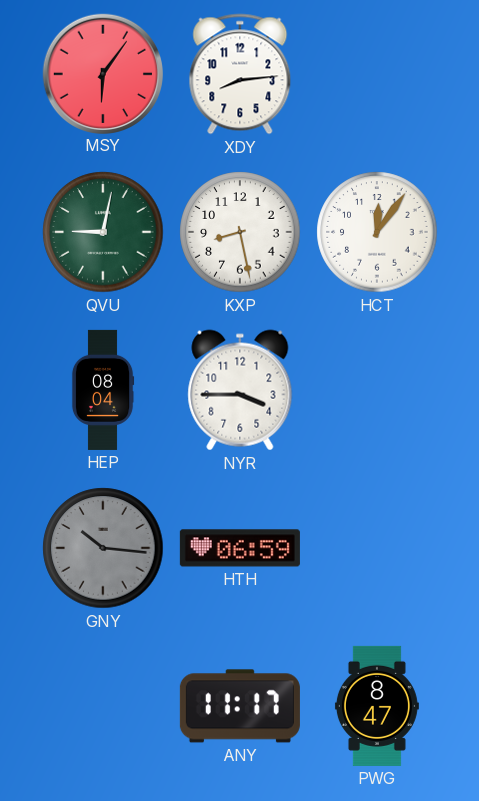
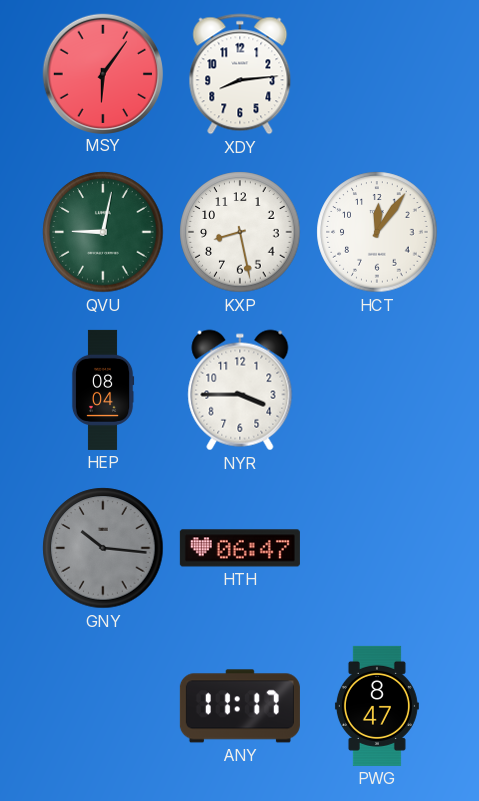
HTH: 06:59 -> 06:47 (240, 548)
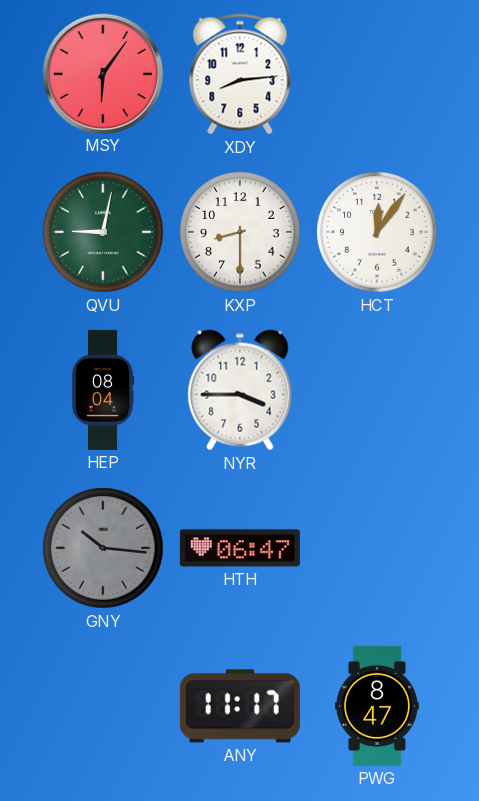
KXP: 8:28 -> 8:30 (240, 232)
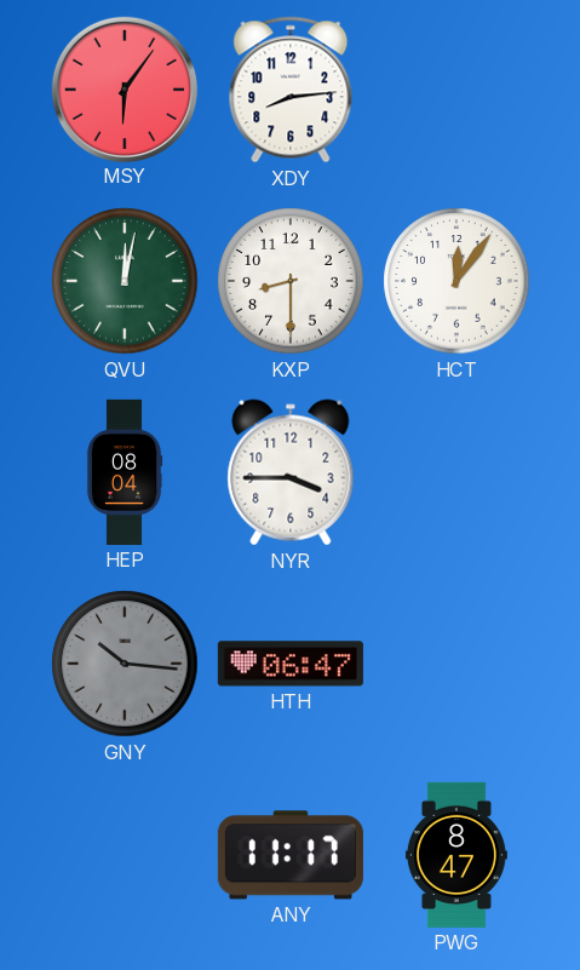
QVU: 9:02 -> 12:02 (125, 281)
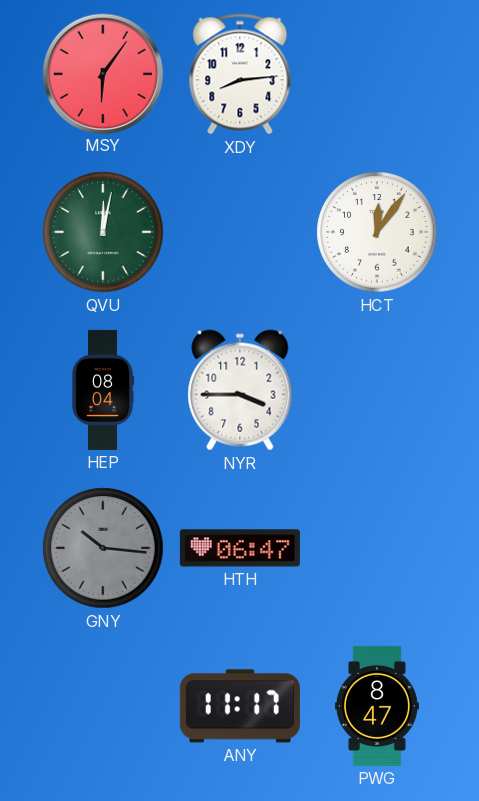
KXP: 8:30 -> none (291, 281)
